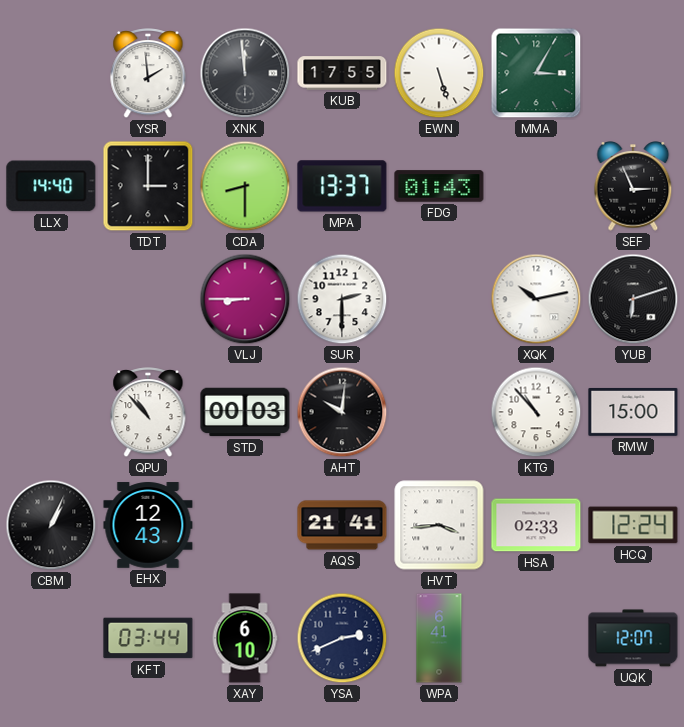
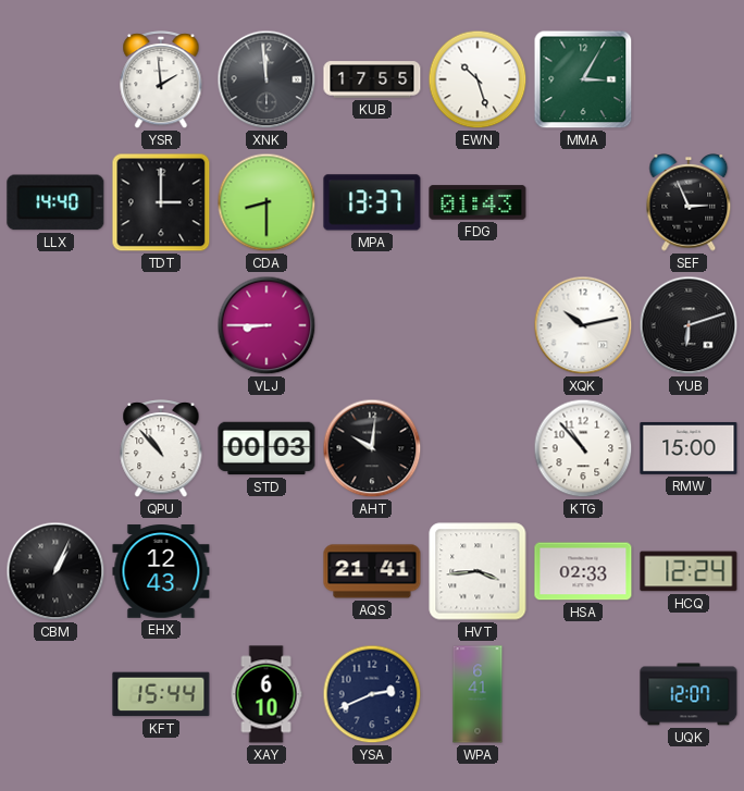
EWN: 5:27 -> 10:27 (478, 79)
SUR: 2:30 -> none (342, 299)
KFT: 03:44 -> 15:44 (161, 694)
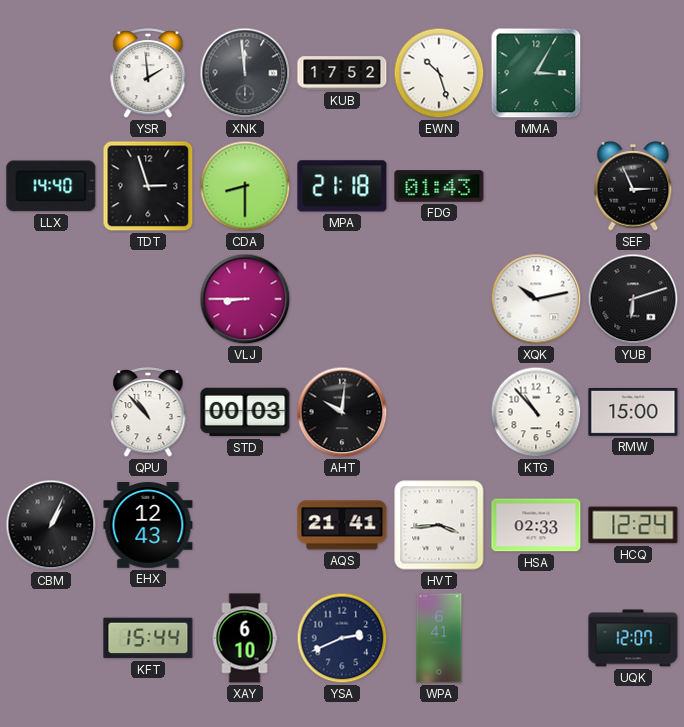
KUB: 17:55 -> 17:52 (342, 73)
TDT: 3:00 -> 2:57 (148, 186)
MPA: 13:37 -> 21:18 (342, 186)
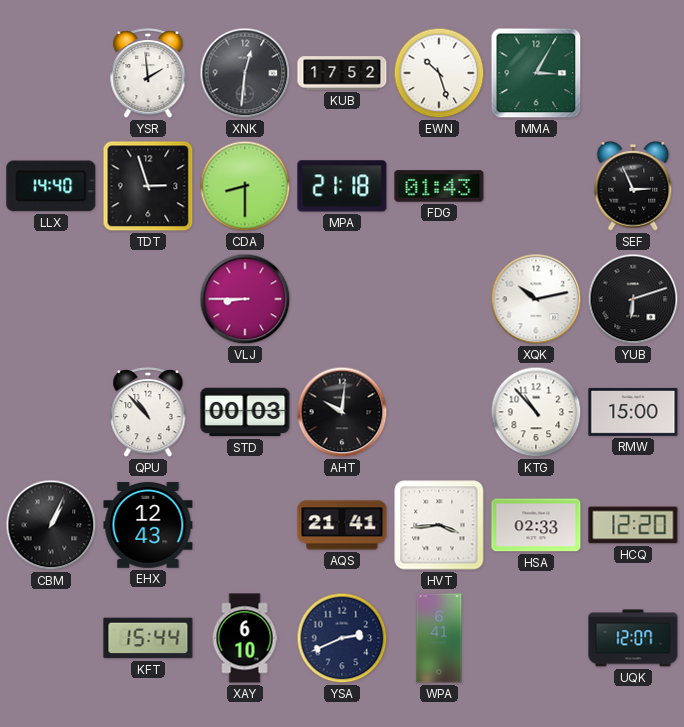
XNK: 11:59 -> 12:31 (245, 73)
HCQ: 12:24 -> 12:20 (633, 525)
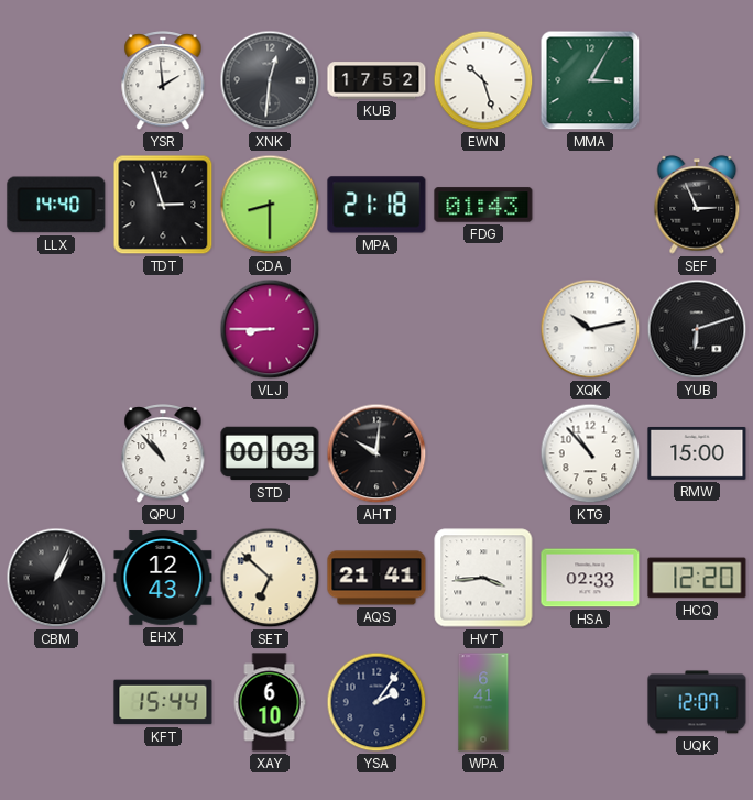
SET: none -> 6:52 (270, 578)
YSA: 2:41 -> 2:06 (376, 702)
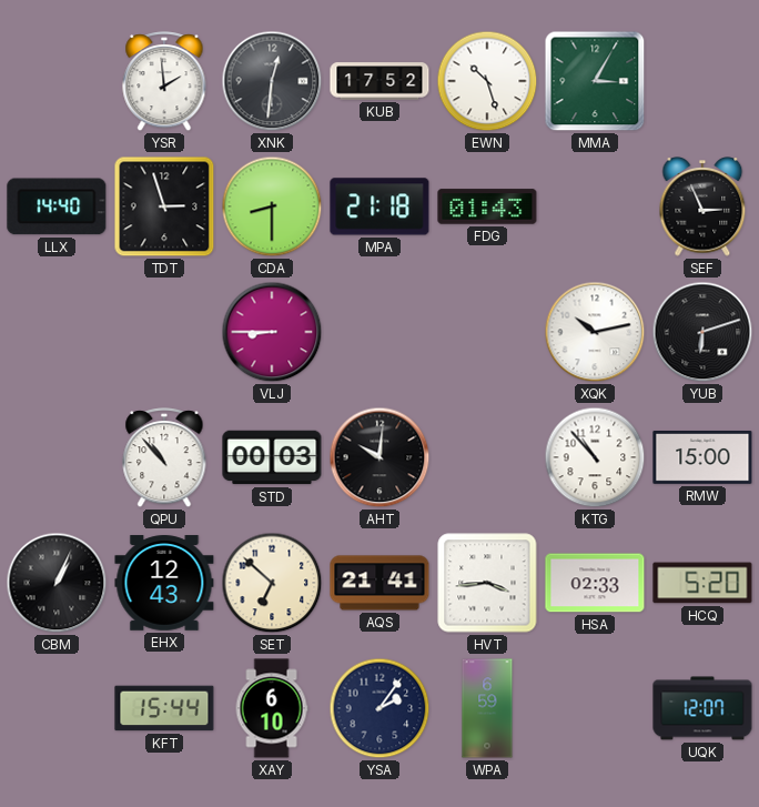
HCQ: 12:20 -> 5:20 (702, 583)
WPA: 6:41 -> 6:59 (487, 708)
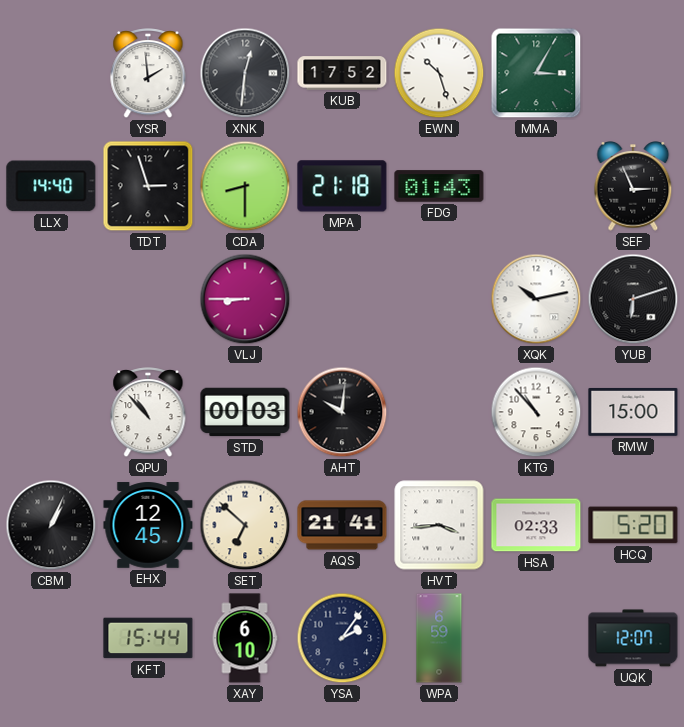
EHX: 12:43 -> 12:45 (148, 525)
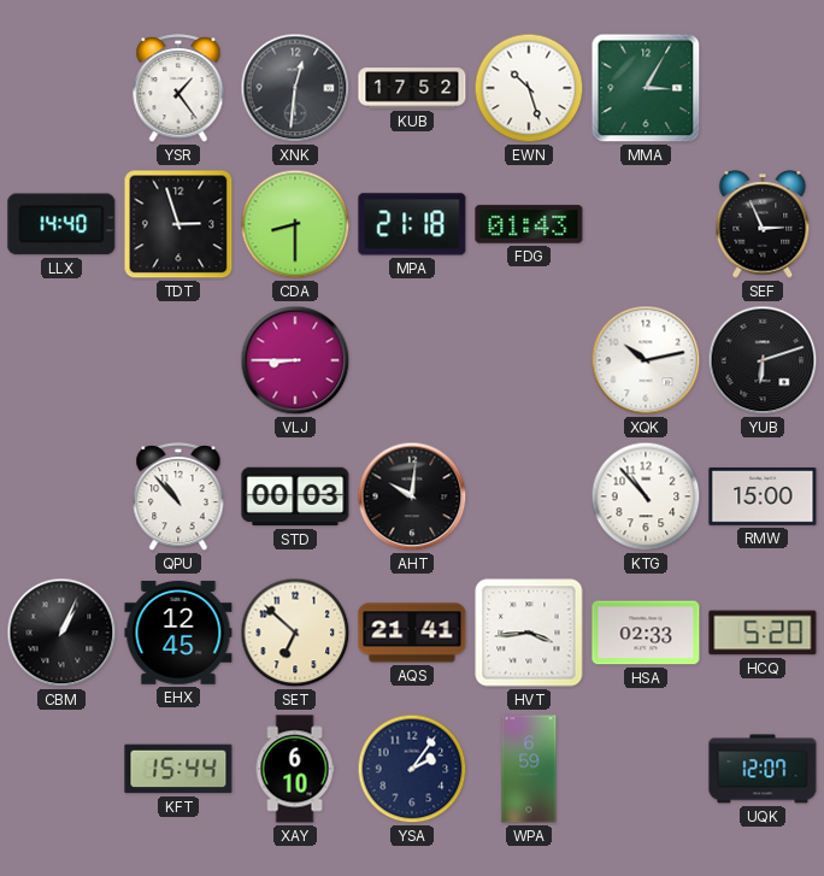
YSR: 1:59 -> 1:24 (178, 89)
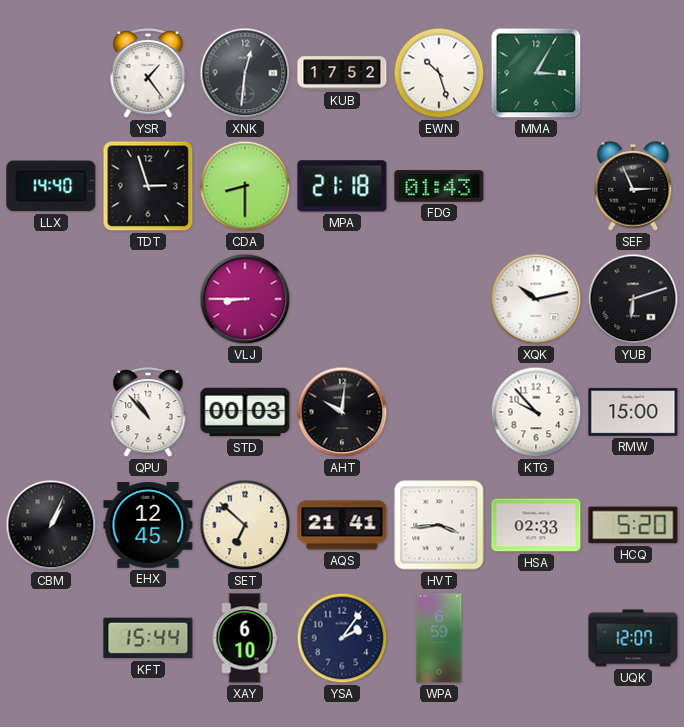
KTG: 10:53 -> 9:53 (536, 412)
